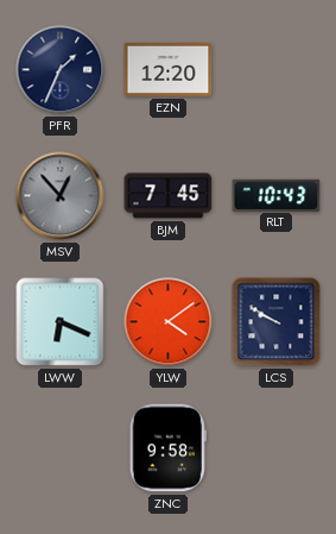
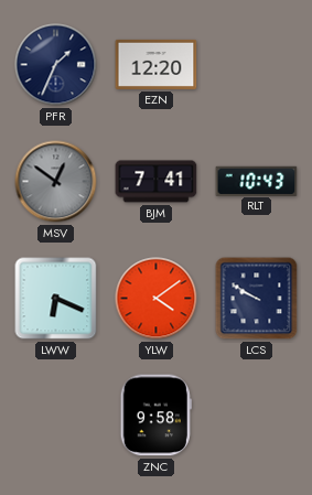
MSV: 12:53 -> 12:51 (56, 182)
BJM: 7:45 -> 7:41 (157, 182)
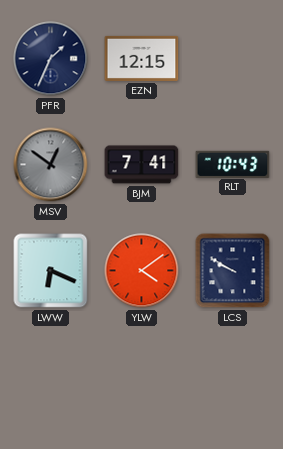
EZN: 12:20 -> 12:15 (142, 58)
ZNC: 9:58 -> none (155, 416)
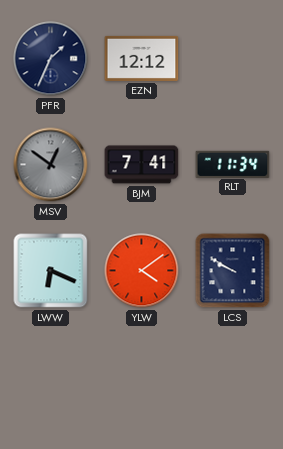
EZN: 12:15 -> 12:12 (142, 58)
RLT: 10:43 -> 11:34 (233, 164)
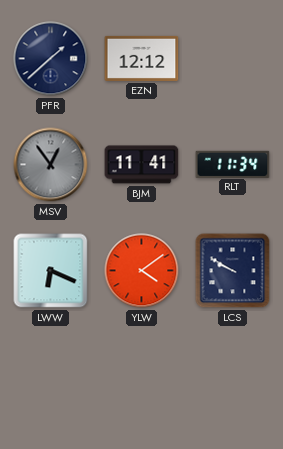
PFR: 1:34 -> 1:38 (51, 59)
MSV: 12:51 -> 12:54 (51, 165)
BJM: 7:41 -> 11:41 (142, 165)
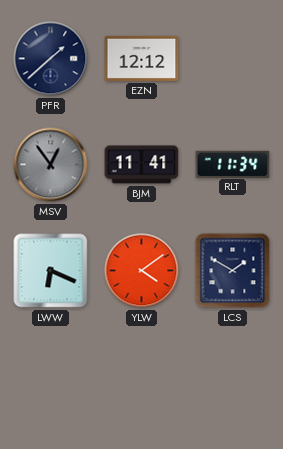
LCS: 9:50 -> 1:50 (233, 271)
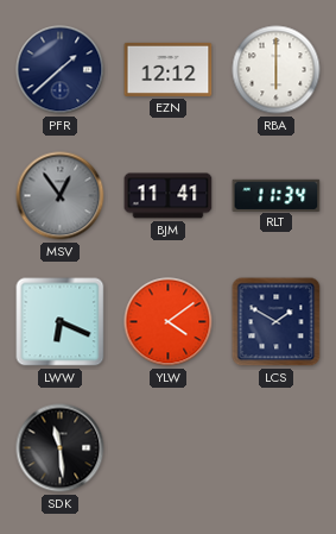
RBA: none -> 6:00 (277, 70)
SDK: none -> 11:29 (61, 448)
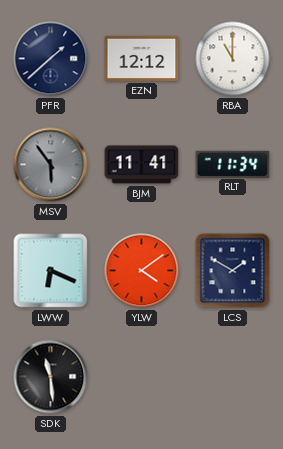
RBA: 6:00 -> 11:00 (233, 59)
MSV: 12:54 -> 5:54 (51, 165)
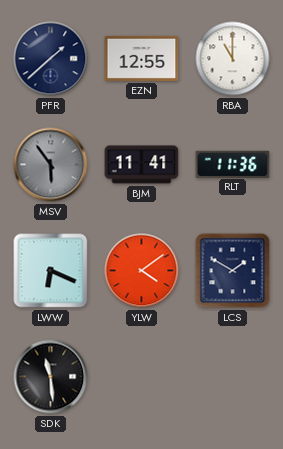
EZN: 12:12 -> 12:55 (142, 58)
RLT: 11:34 -> 11:36 (233, 164)
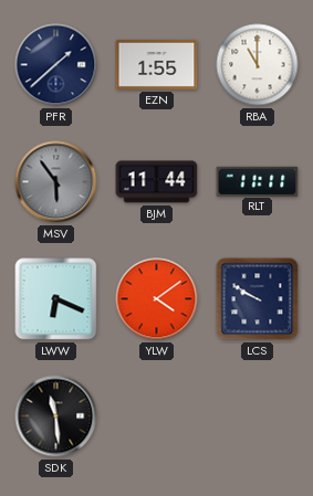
EZN: 12:55 -> 1:55 (157, 64)
BJM: 11:41 -> 11:44 (157, 182)
RLT: 11:36 -> 11:11 (258, 181)
LCS: 1:50 -> 9:50 (258, 299)
